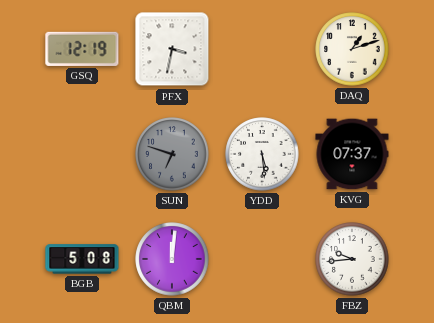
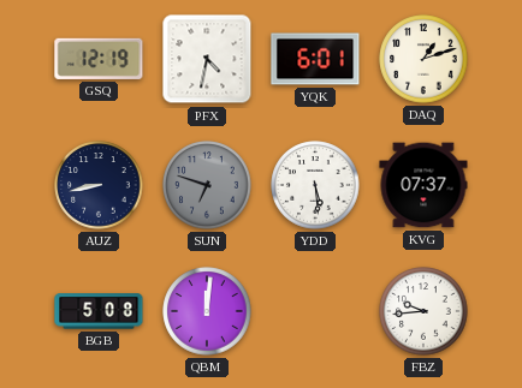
PFX: 3:32 -> 4:32 (207, 59)
YQK: none -> 6:01 (315, 59)
AUZ: none -> 8:43 (99, 185)
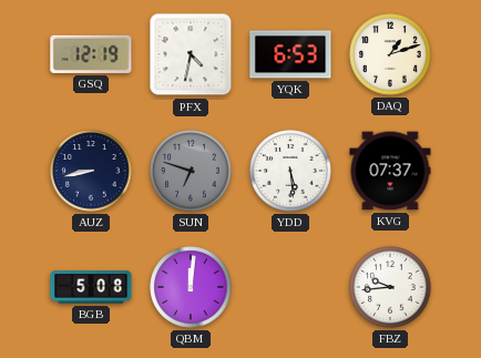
YQK: 6:01 -> 6:53 (290, 54)
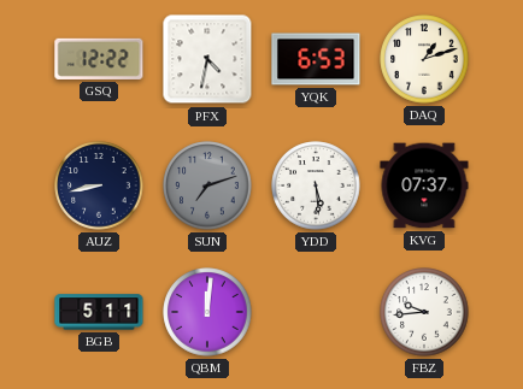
GSQ: 12:19 -> 12:22 (99, 59)
SUN: 6:48 -> 7:12 (207, 185)
BGB: 5:08 -> 5:11 (99, 312)
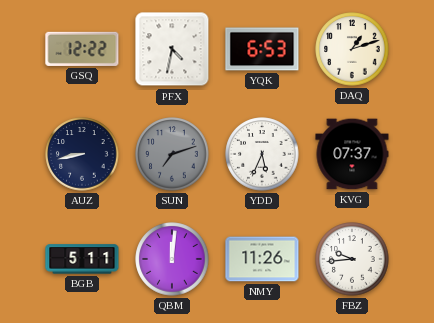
YDD: 5:29 -> 5:34 (262, 154)
NMY: none -> 11:26 (262, 259)
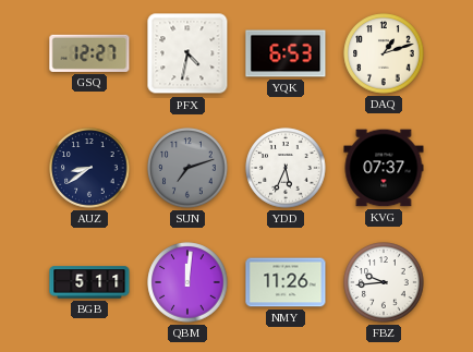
GSQ: 12:22 -> 12:27 (89, 53)
AUZ: 8:43 -> 8:39 (89, 168)
